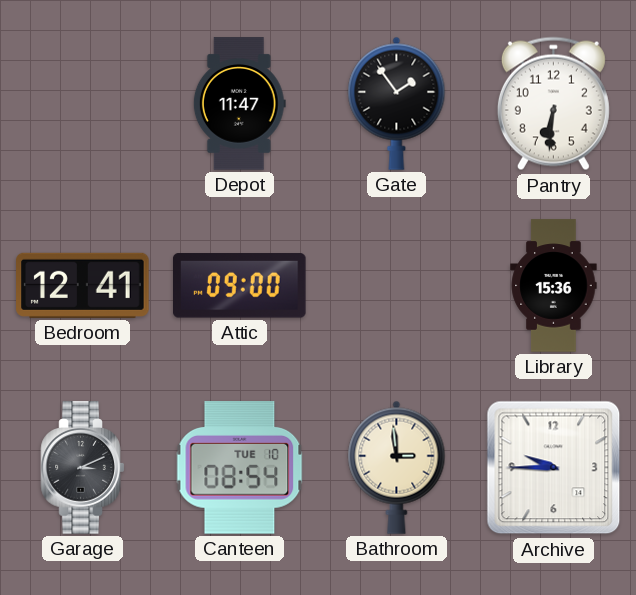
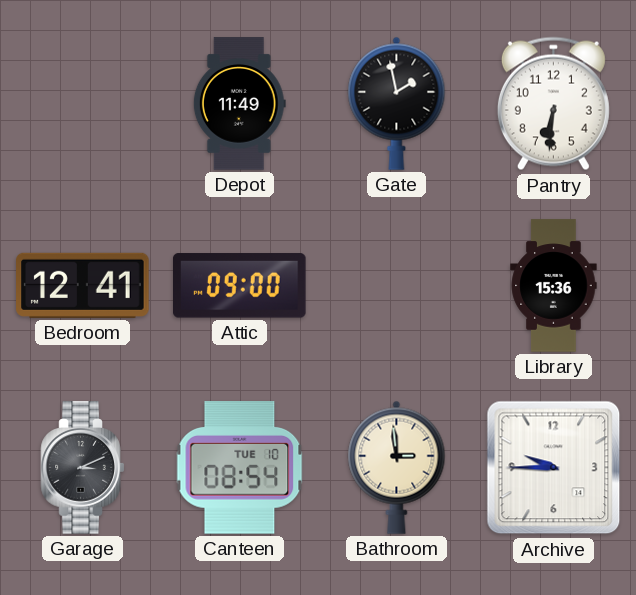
Depot: 11:47 -> 11:49 (239, 104)
Gate: 1:54 -> 1:58 (397, 103)
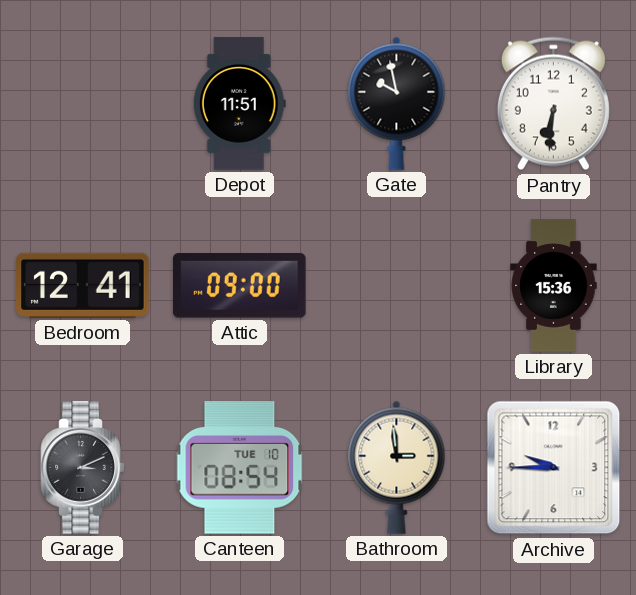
Depot: 11:49 -> 11:51 (239, 104)
Gate: 1:58 -> 9:58 (397, 103)
